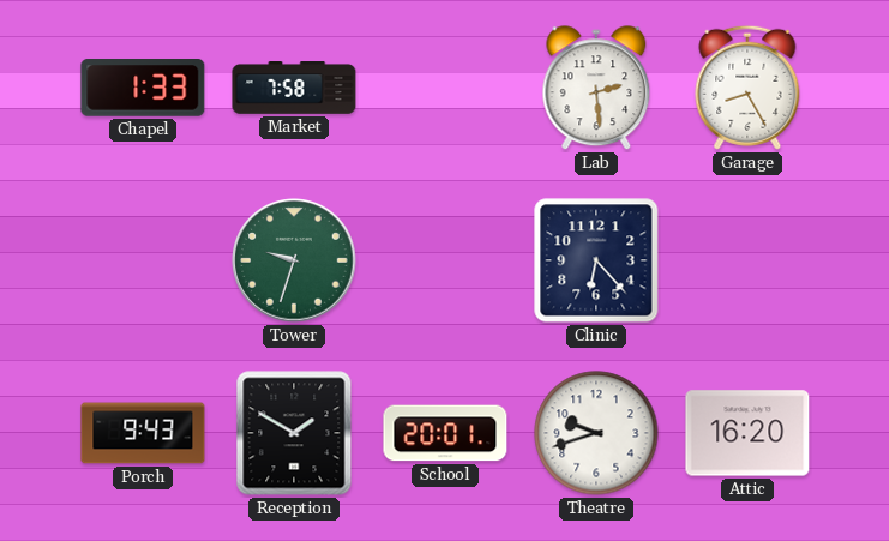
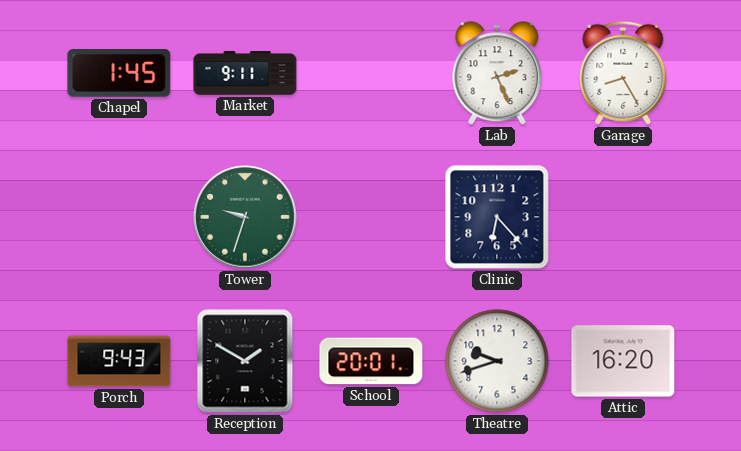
Chapel: 1:33 -> 1:45 (119, 73)
Market: 7:58 -> 9:11 (245, 74)
Lab: 2:29 -> 2:26 (497, 74)
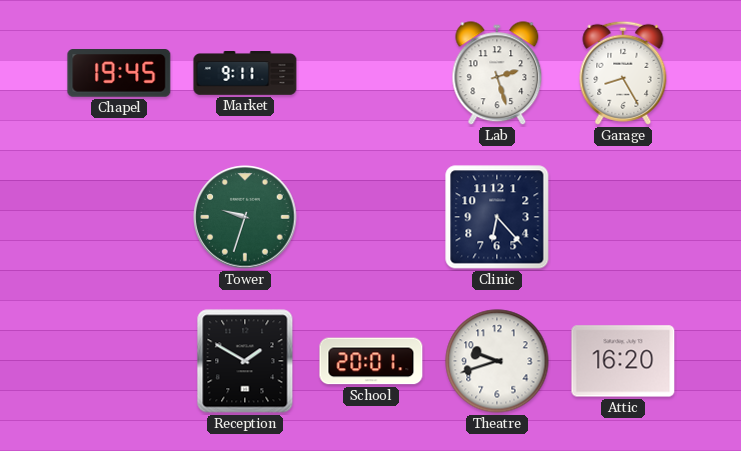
Chapel: 1:45 -> 19:45 (119, 73)
Lab: 2:26 -> 2:27 (497, 74)
Porch: 9:43 -> none (119, 361)
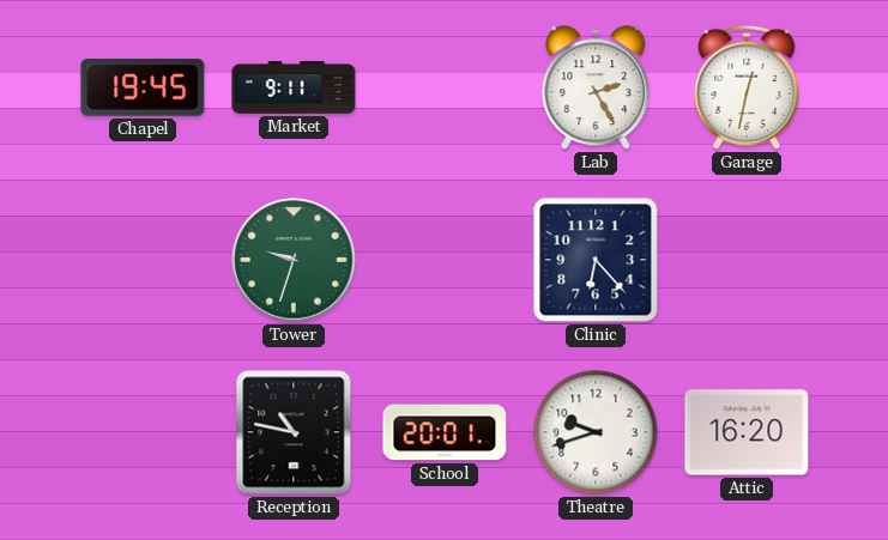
Lab: 2:27 -> 2:25 (596, 89)
Garage: 8:25 -> 12:32 (747, 87)
Reception: 1:50 -> 10:47 (294, 432)
